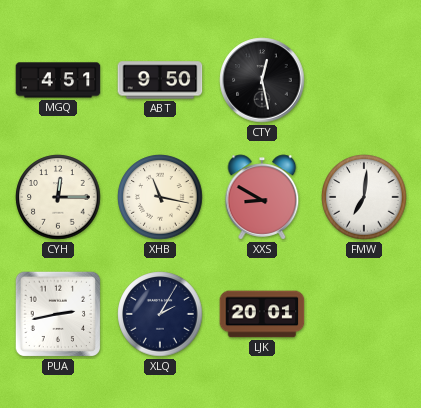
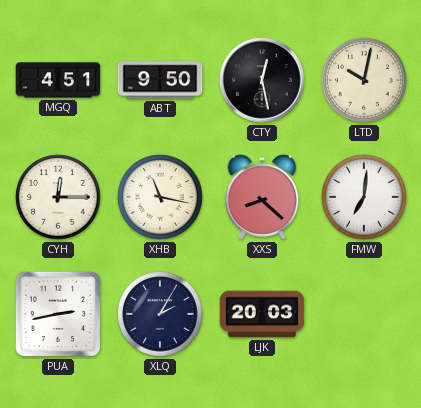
LTD: none -> 10:02 (364, 80)
XXS: 8:50 -> 8:22 (262, 197)
LJK: 20:01 -> 20:03 (262, 314)
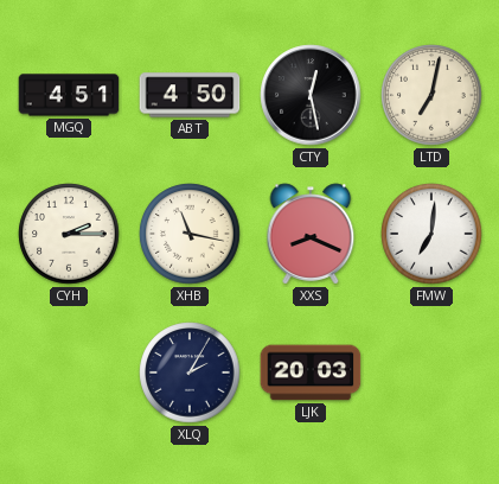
ABT: 9:50 -> 4:50 (190, 95)
LTD: 10:02 -> 7:02 (431, 95)
CYH: 12:15 -> 2:15 (69, 234)
XXS: 8:22 -> 8:19 (311, 234)
PUA: 2:43 -> none (58, 314)
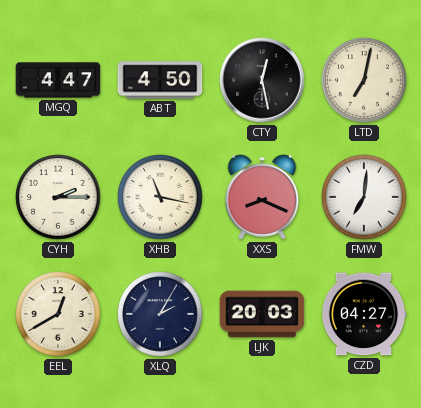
MGQ: 4:51 -> 4:47 (58, 80)
EEL: none -> 12:40 (58, 314)
CZD: none -> 04:27 (364, 314)
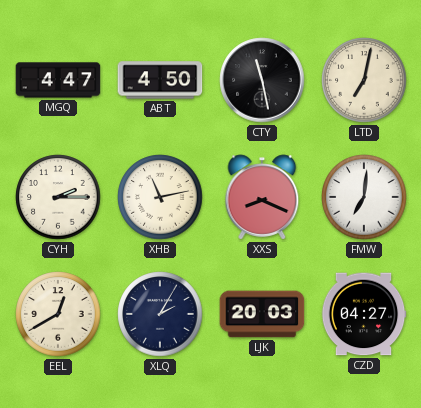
CTY: 12:28 -> 11:28 (262, 80)
XHB: 11:17 -> 11:13 (160, 197)
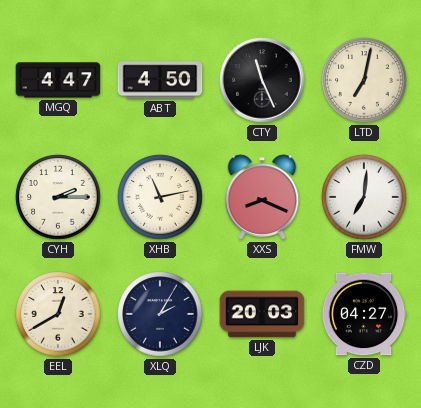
CTY: 11:28 -> 11:26 (262, 80)
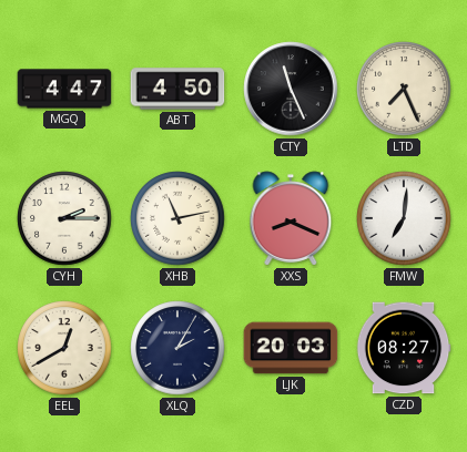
LTD: 7:02 -> 7:26 (404, 89)
CZD: 04:27 -> 08:27 (404, 348)
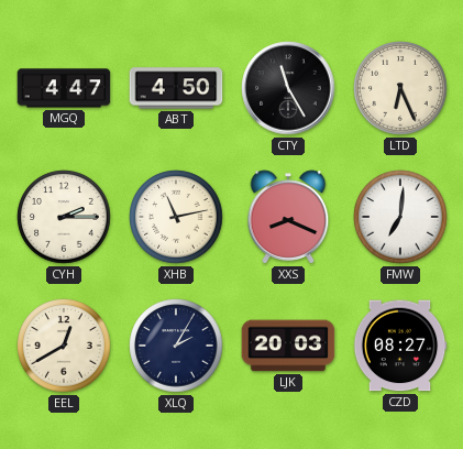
CTY: 11:26 -> 11:25 (288, 88)
LTD: 7:26 -> 6:26 (400, 88)
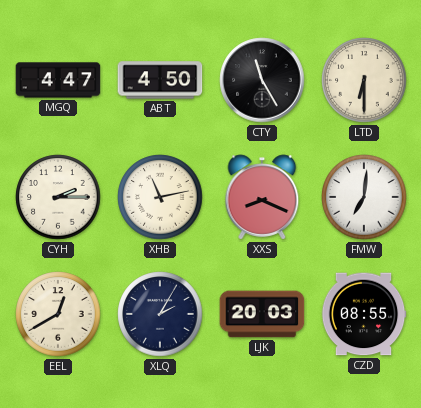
LTD: 6:26 -> 6:30 (364, 80)
CZD: 08:27 -> 08:55 (364, 314)
